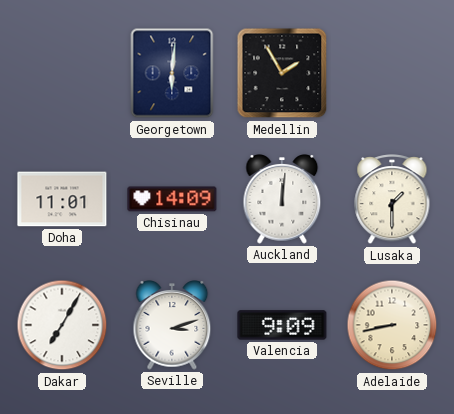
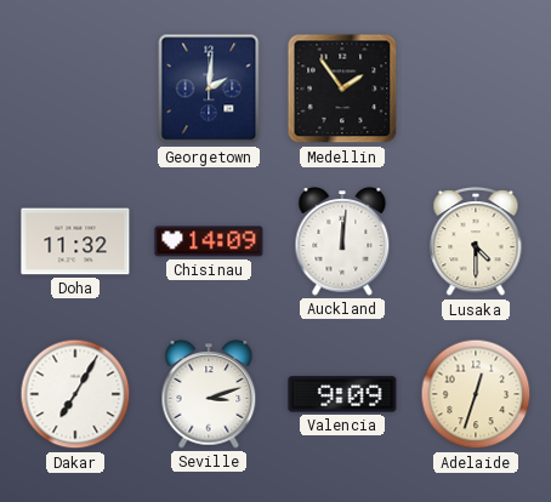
Georgetown: 6:01 -> 2:01 (209, 89)
Medellin: 1:55 -> 1:54 (342, 89)
Doha: 11:01 -> 11:32 (75, 241)
Lusaka: 1:30 -> 4:30 (476, 243)
Adelaide: 8:43 -> 12:33 (476, 394)
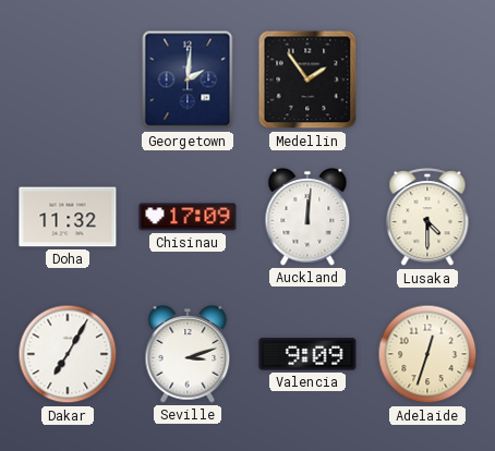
Chisinau: 14:09 -> 17:09 (188, 217)
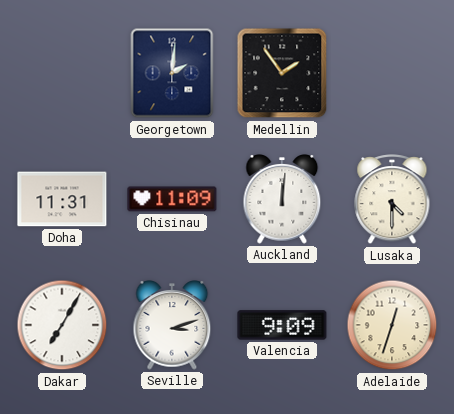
Doha: 11:32 -> 11:31 (62, 199)
Chisinau: 17:09 -> 11:09 (172, 199)
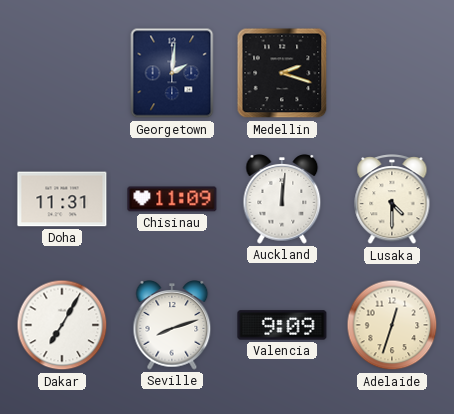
Medellin: 1:54 -> 2:18 (282, 73)
Seville: 3:12 -> 8:12 (172, 326)
